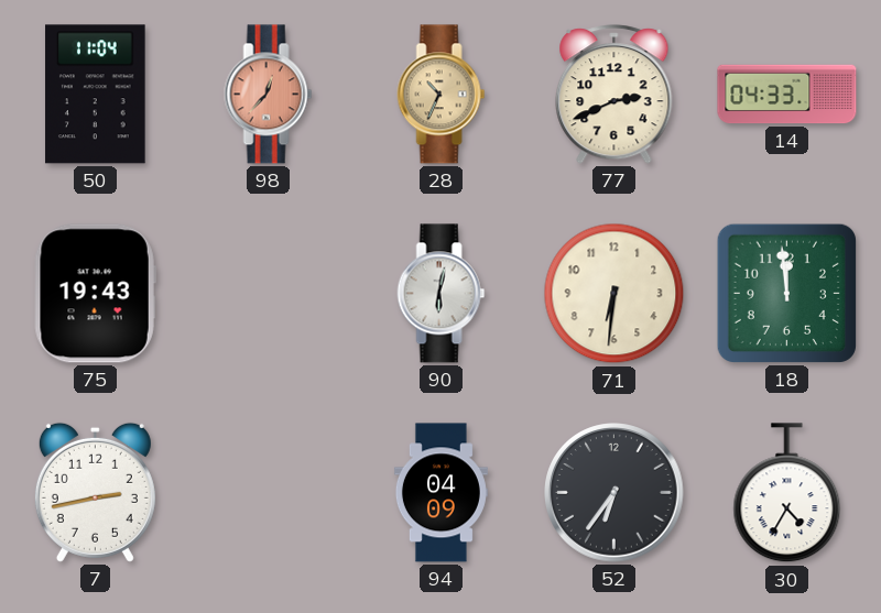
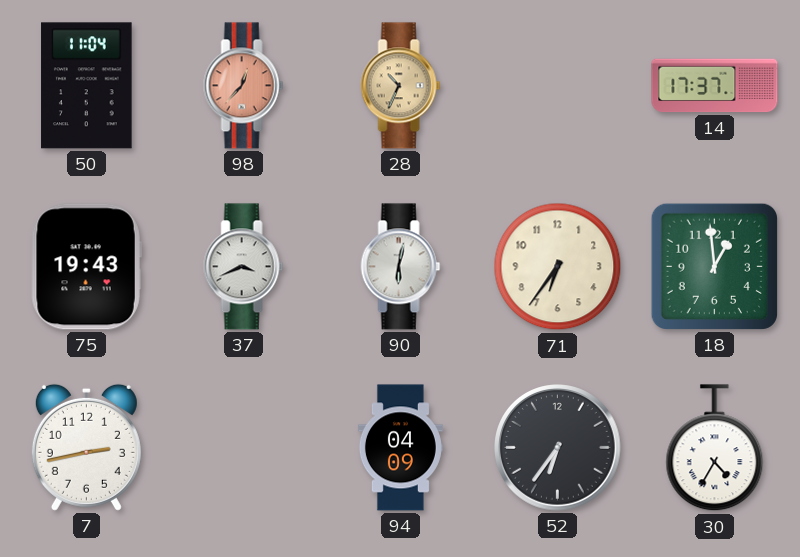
77: 2:41 -> none (614, 95)
14: 04:33 -> 17:37 (715, 86)
37: none -> 3:41 (244, 267)
71: 6:31 -> 6:36 (558, 267)
18: 11:59 -> 12:59 (714, 266)
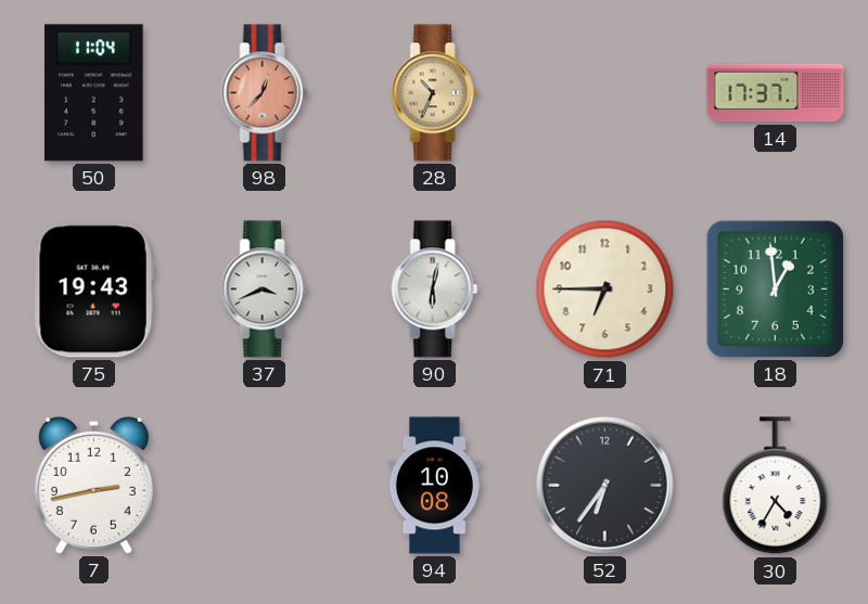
71: 6:36 -> 6:45 (605, 290)
94: 04:09 -> 10:08 (434, 486)
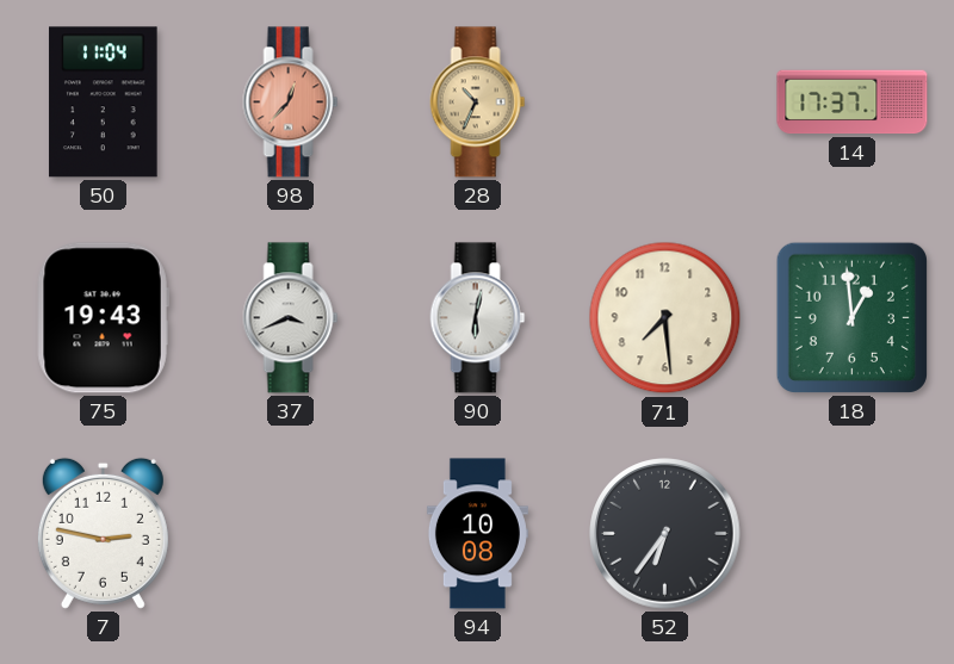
71: 6:45 -> 7:29 (665, 318)
7: 2:43 -> 2:47 (103, 533)
30: 4:35 -> none (776, 486)
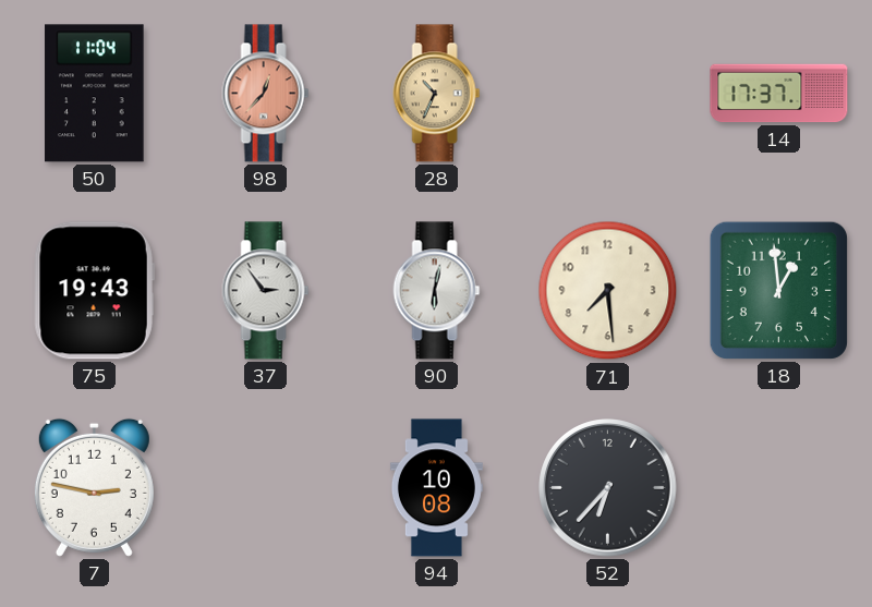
37: 3:41 -> 2:54 (266, 291)
52: 6:36 -> 6:37 (608, 488)
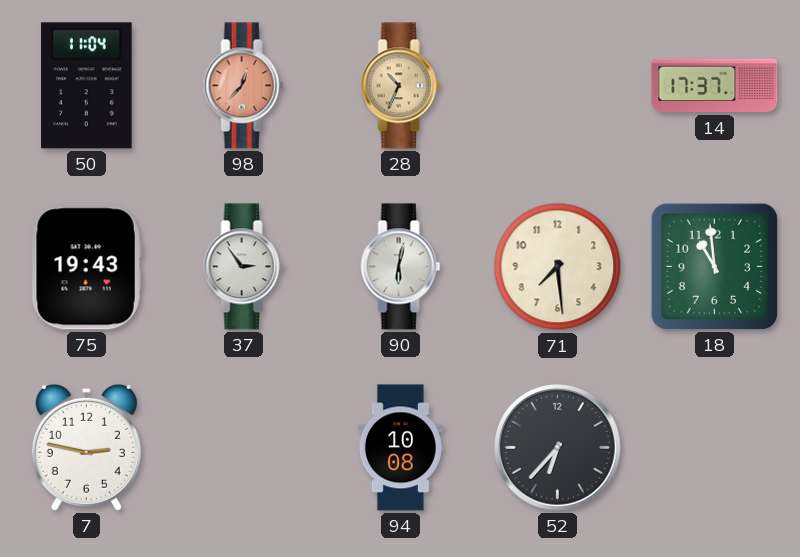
18: 12:59 -> 10:59 (714, 266)
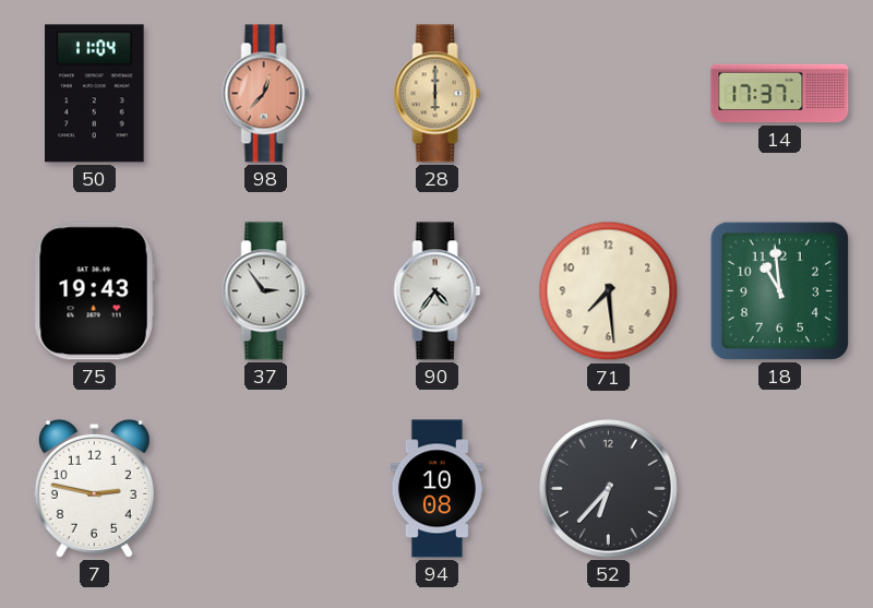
28: 10:34 -> 6:00 (438, 94)
90: 6:02 -> 4:36 (438, 291)
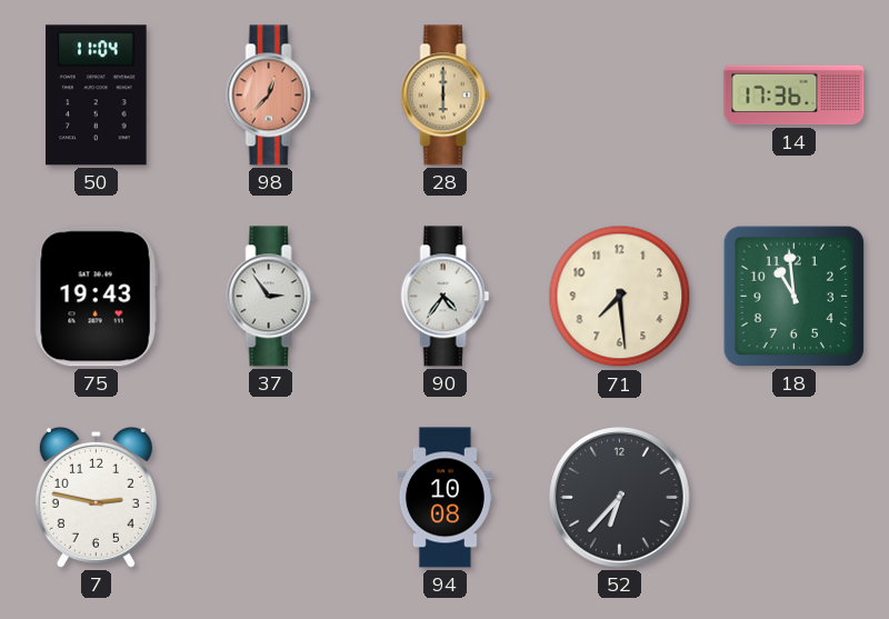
14: 17:37 -> 17:36 (795, 96)
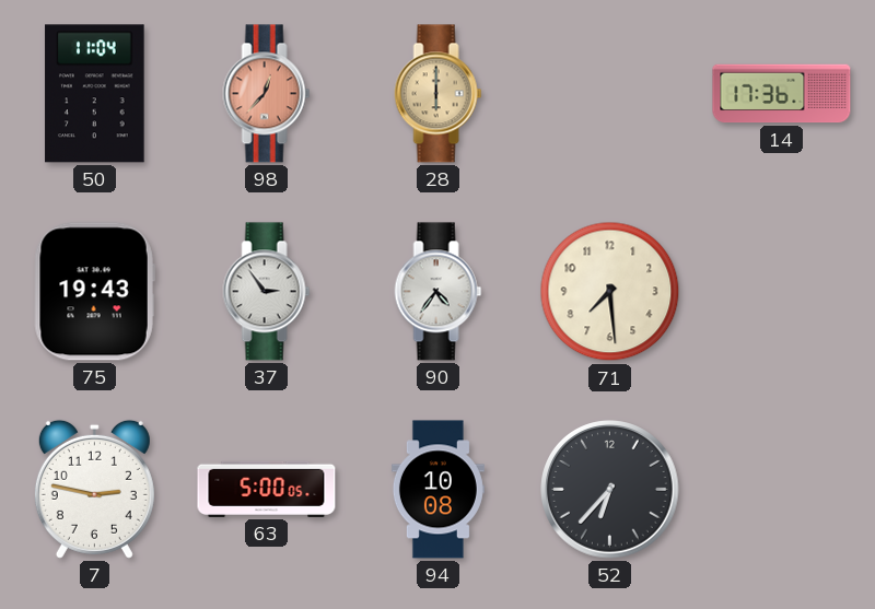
18: 10:59 -> none (793, 296)
63: none -> 5:00 (267, 489)
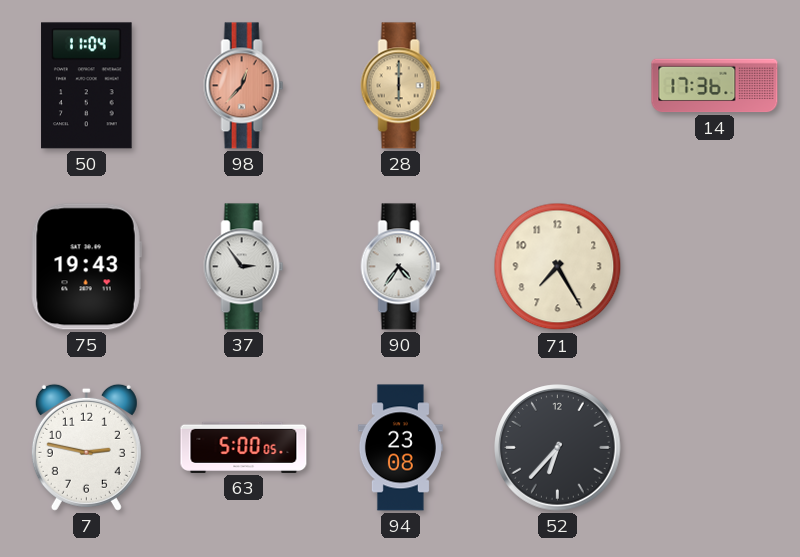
71: 7:29 -> 7:25 (558, 267)
94: 10:08 -> 23:08 (400, 448)
